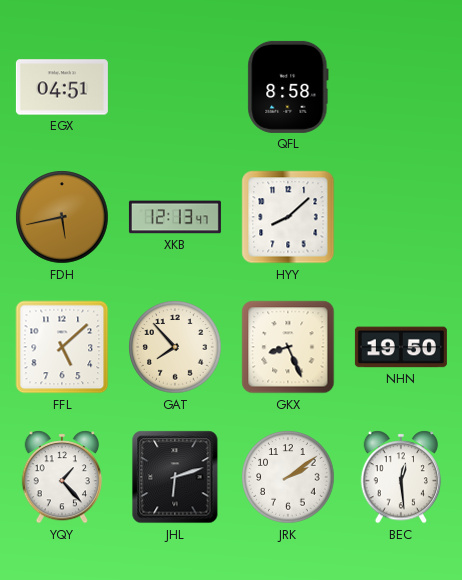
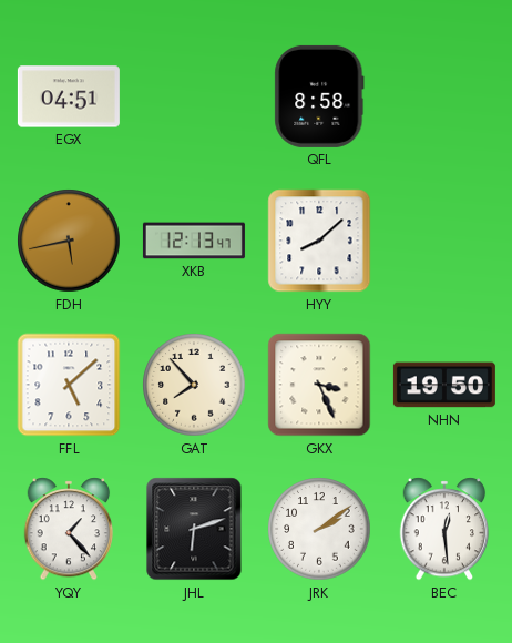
GKX: 8:26 -> 3:26 (319, 385)
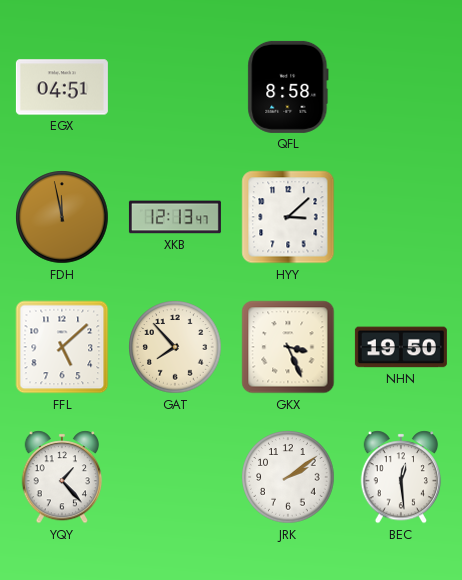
FDH: 5:43 -> 11:58 (62, 217)
HYY: 8:08 -> 3:08 (288, 217)
JHL: 6:12 -> none (194, 529)
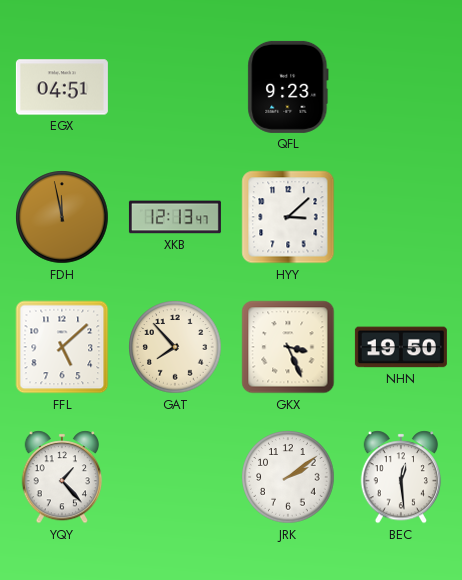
QFL: 8:58 -> 9:23 (288, 87)
